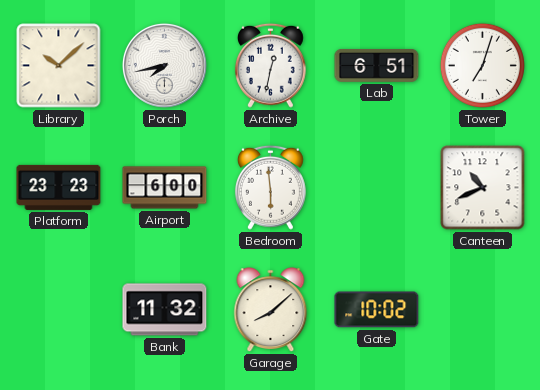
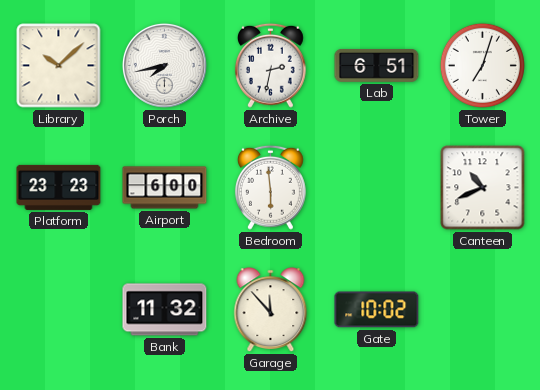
Archive: 12:32 -> 2:32 (270, 65)
Garage: 8:08 -> 11:53 (271, 310)
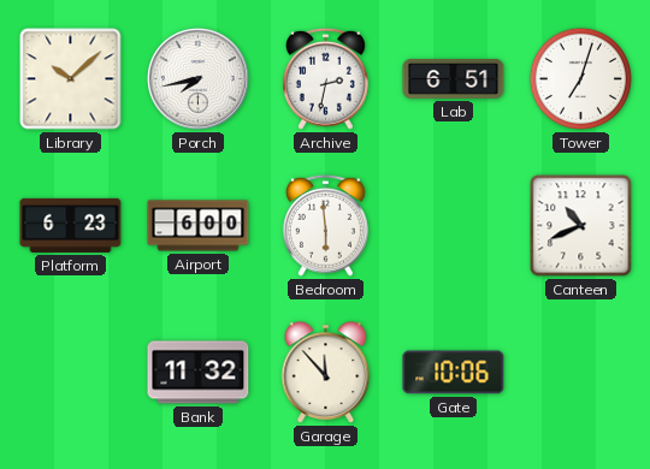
Platform: 23:23 -> 6:23 (71, 225)
Gate: 10:02 -> 10:06 (454, 373)
